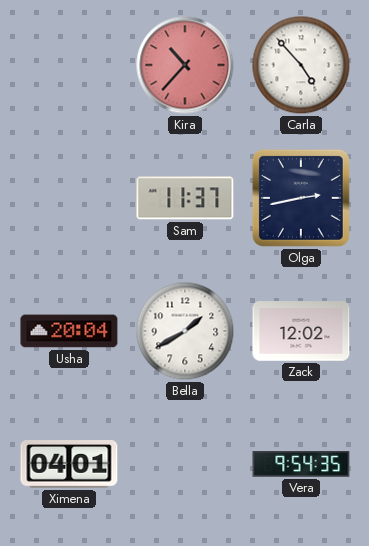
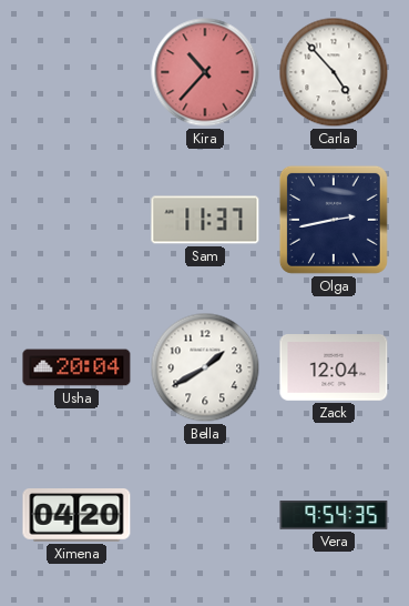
Zack: 12:02 -> 12:04 (334, 368)
Ximena: 04:01 -> 04:20 (76, 515)
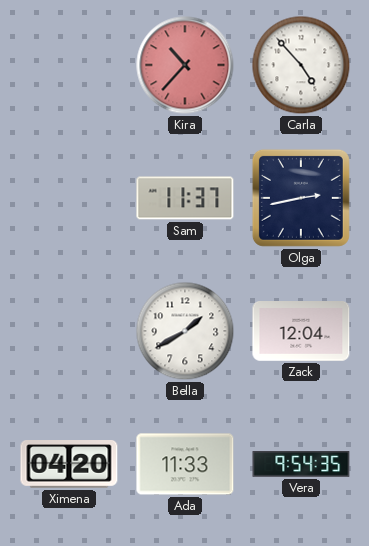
Usha: 20:04 -> none (76, 367)
Ada: none -> 11:33 (185, 464)
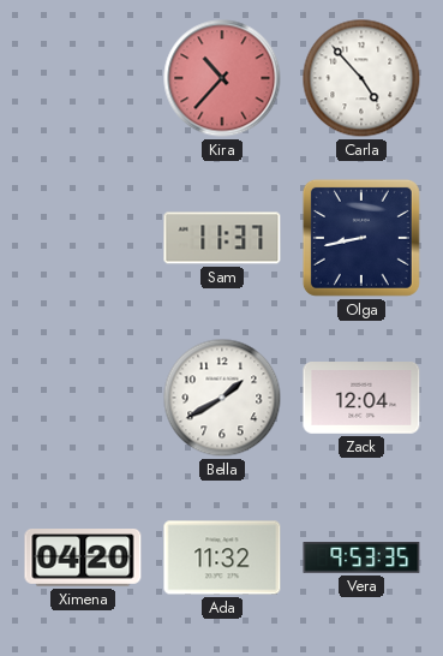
Olga: 2:43 -> 8:43 (361, 238)
Ada: 11:33 -> 11:32 (222, 557)
Vera: 9:54 -> 9:53 (361, 559)
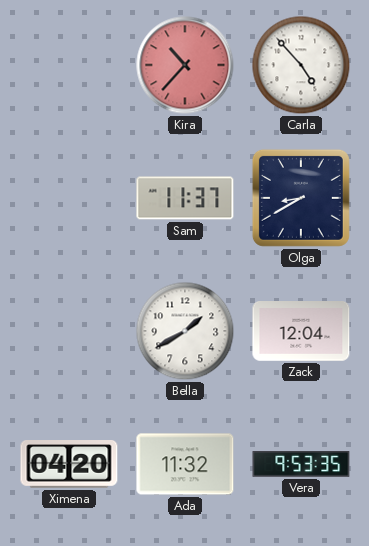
Olga: 8:43 -> 8:40 (301, 198)
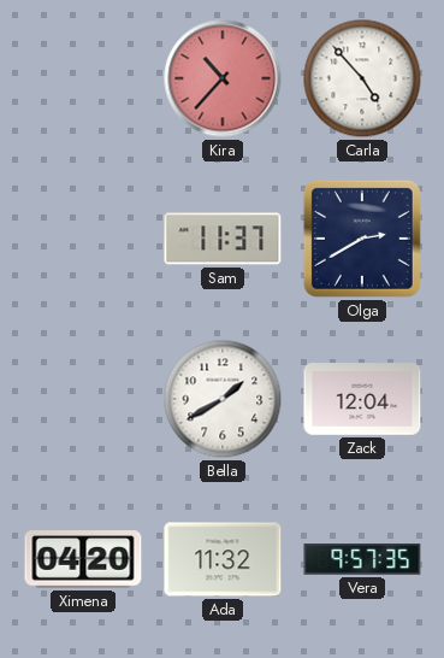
Olga: 8:40 -> 2:40 (362, 239)
Vera: 9:53 -> 9:57 (362, 560)
